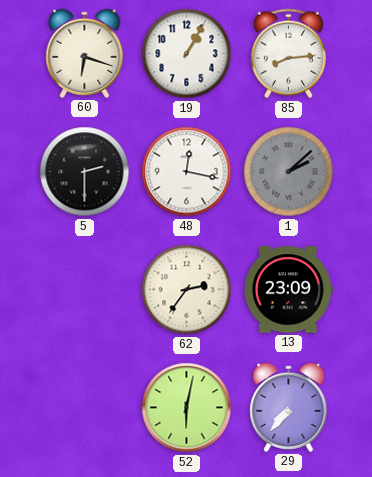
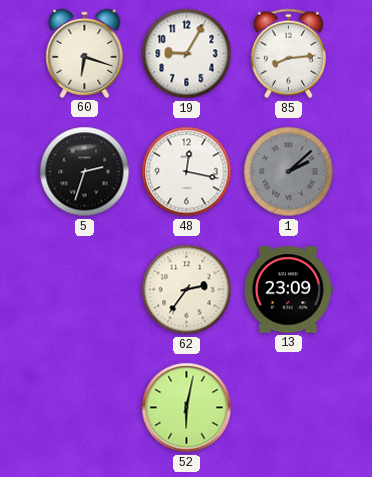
19: 1:05 -> 9:05 (187, 54)
5: 2:30 -> 2:33 (85, 172)
29: 7:37 -> none (289, 407)
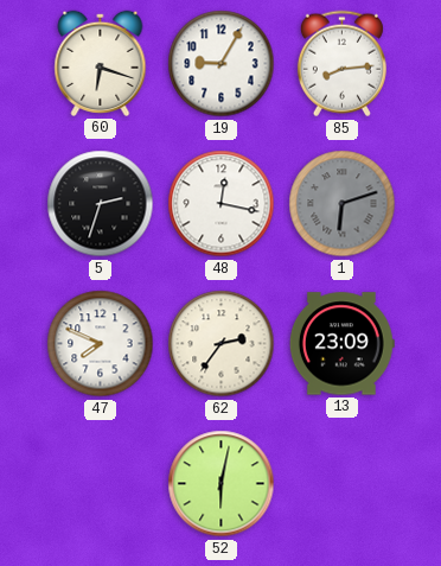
1: 2:08 -> 6:12 (343, 204)
47: none -> 7:49 (101, 344)
